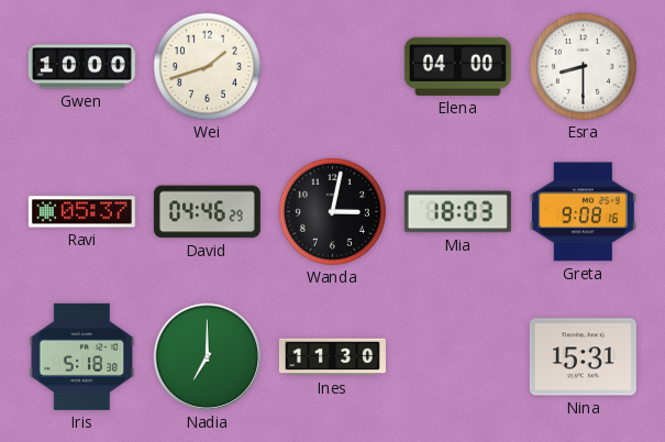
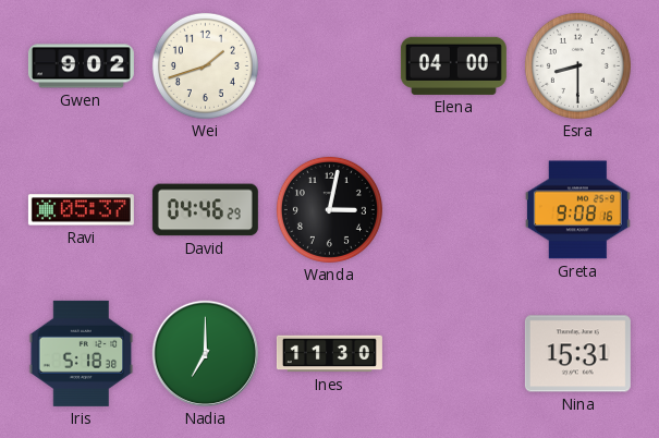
Gwen: 10:00 -> 9:02 (81, 66)
Mia: 18:03 -> none (457, 212)
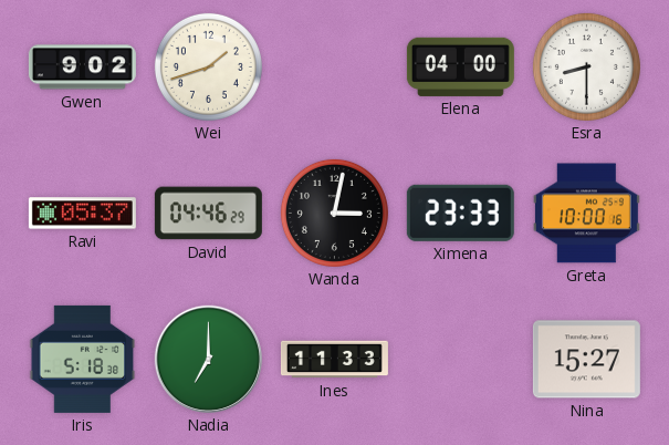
Ximena: none -> 23:33 (460, 213)
Greta: 9:08 -> 10:00 (586, 214)
Ines: 11:30 -> 11:33 (334, 360)
Nina: 15:31 -> 15:27 (586, 360)
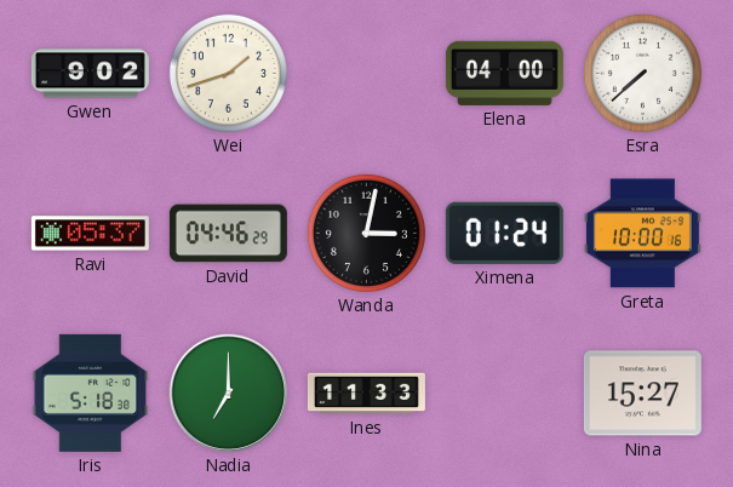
Esra: 8:30 -> 7:38 (642, 73)
Ximena: 23:33 -> 01:24 (504, 233)
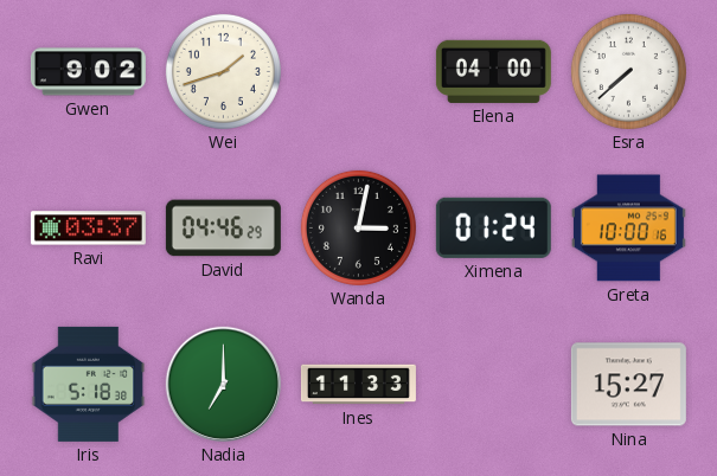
Ravi: 05:37 -> 03:37 (88, 229)
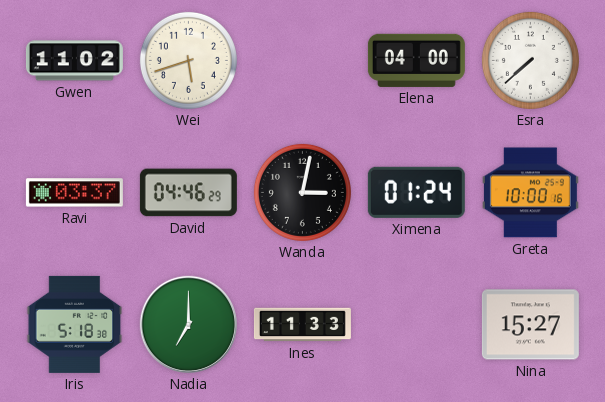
Gwen: 9:02 -> 11:02 (74, 61)
Wei: 1:42 -> 5:42 (188, 60)
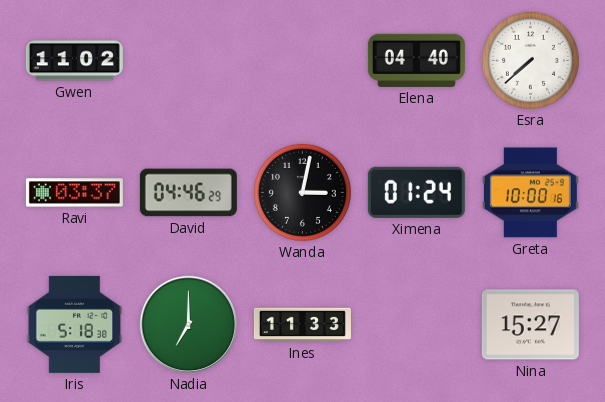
Wei: 5:42 -> none (188, 60)
Elena: 04:00 -> 04:40 (416, 60)
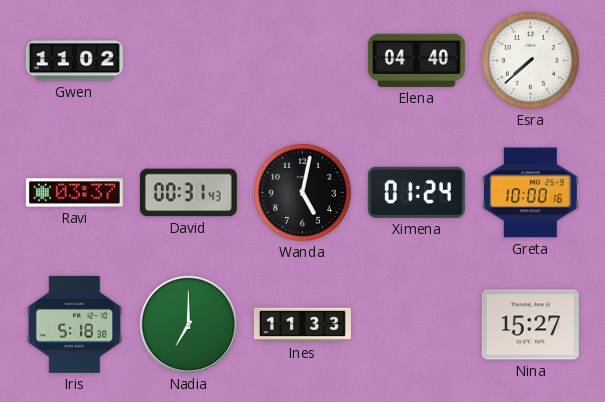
David: 04:46 -> 00:31 (188, 193)
Wanda: 3:02 -> 5:02 (302, 192)
